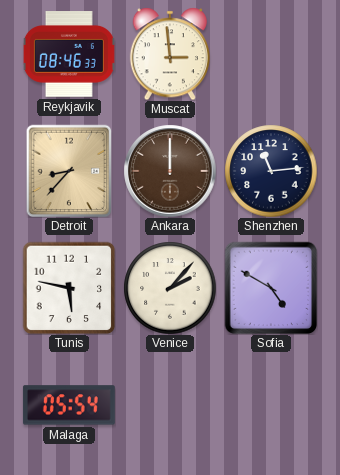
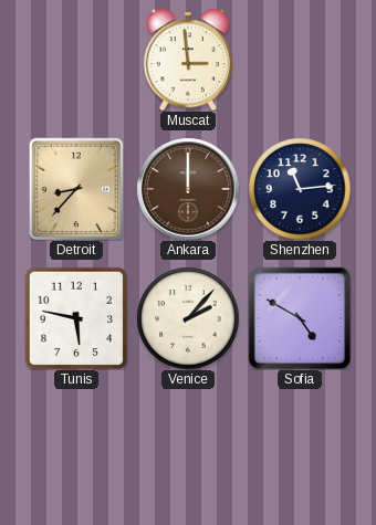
Reykjavik: 08:46 -> none (69, 54)
Malaga: 05:54 -> none (69, 405)
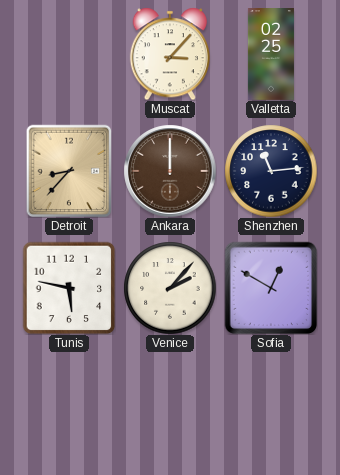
Muscat: 2:59 -> 3:07 (170, 54)
Valletta: none -> 02:25 (271, 55)
Sofia: 4:50 -> 12:50 (271, 288)
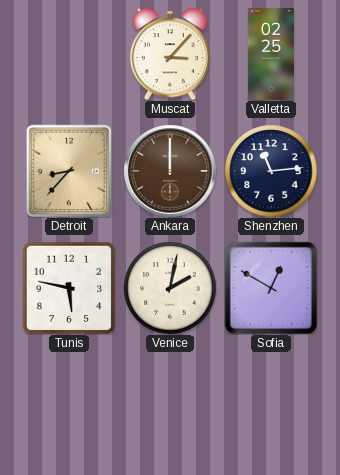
Venice: 2:07 -> 2:02 (170, 288)
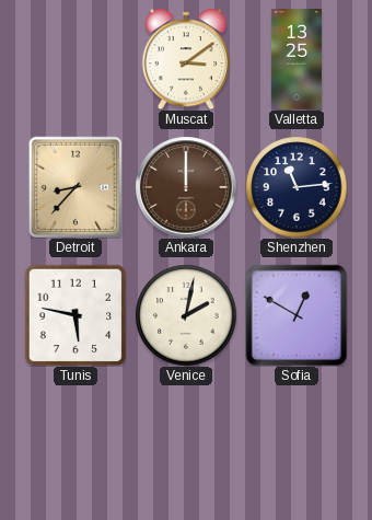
Muscat: 3:07 -> 3:09 (186, 59)
Valletta: 02:25 -> 13:25 (297, 60)
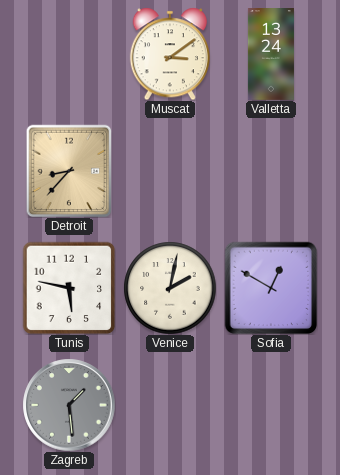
Valletta: 13:25 -> 13:24 (271, 55)
Ankara: 12:00 -> none (186, 187)
Shenzhen: 11:14 -> none (297, 187)
Zagreb: none -> 1:29 (69, 405)
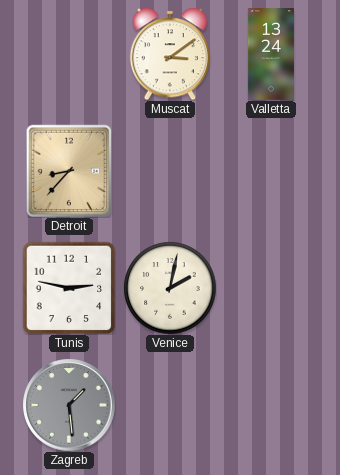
Tunis: 5:47 -> 2:47 (69, 288)
Sofia: 12:50 -> none (271, 288)
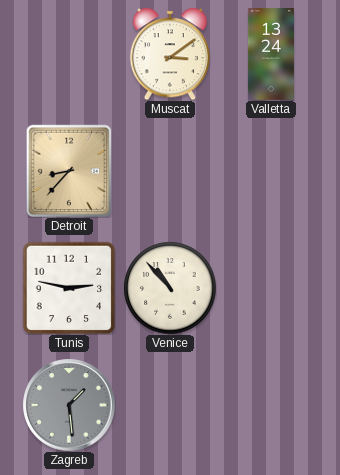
Venice: 2:02 -> 10:53 (170, 288)
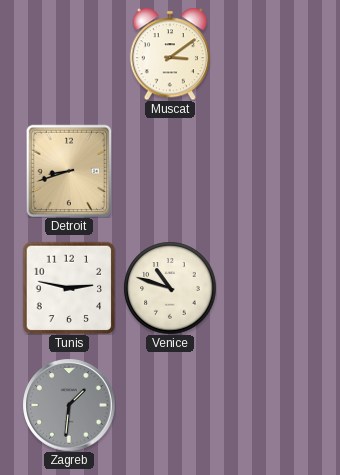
Valletta: 13:24 -> none (271, 55)
Detroit: 8:37 -> 8:42 (69, 171)
Venice: 10:53 -> 10:48 (170, 288)
Zagreb: 1:29 -> 1:31 (69, 405)
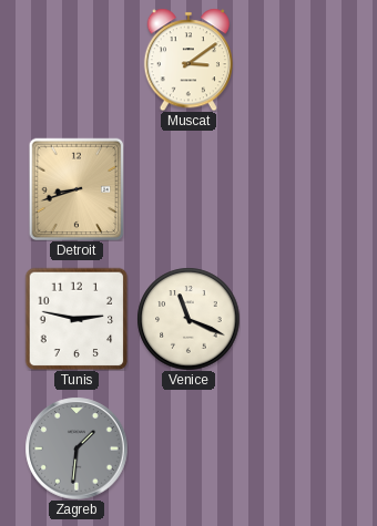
Venice: 10:48 -> 11:19 (188, 319)
